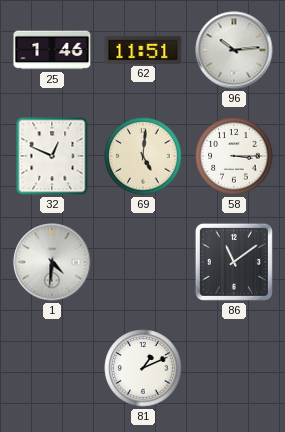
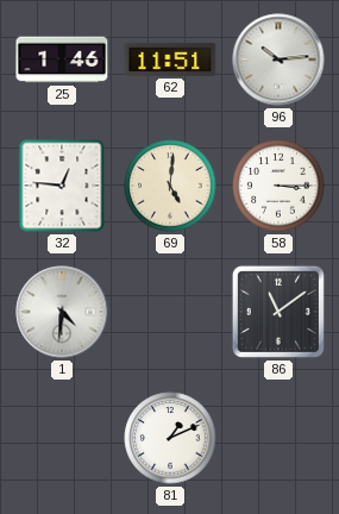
32: 12:49 -> 12:46 (62, 186)
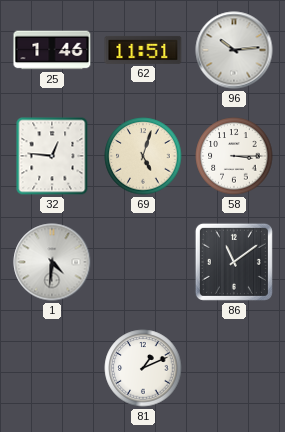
69: 5:01 -> 5:03 (143, 156)
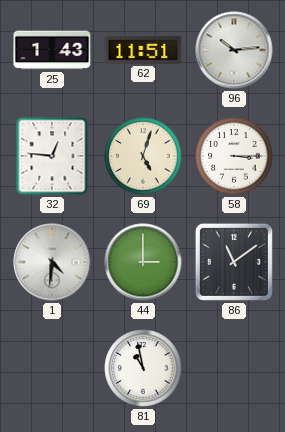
25: 1:46 -> 1:43 (52, 50)
44: none -> 3:00 (143, 262)
81: 1:11 -> 10:58 (143, 368)
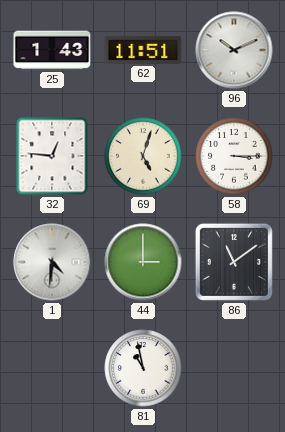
96: 10:14 -> 10:11 (234, 50)
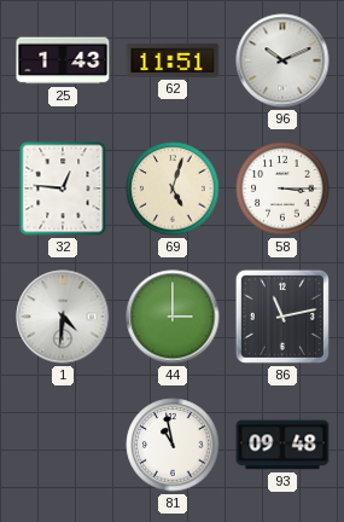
86: 11:09 -> 11:13 (282, 317)
93: none -> 09:48 (282, 445)
